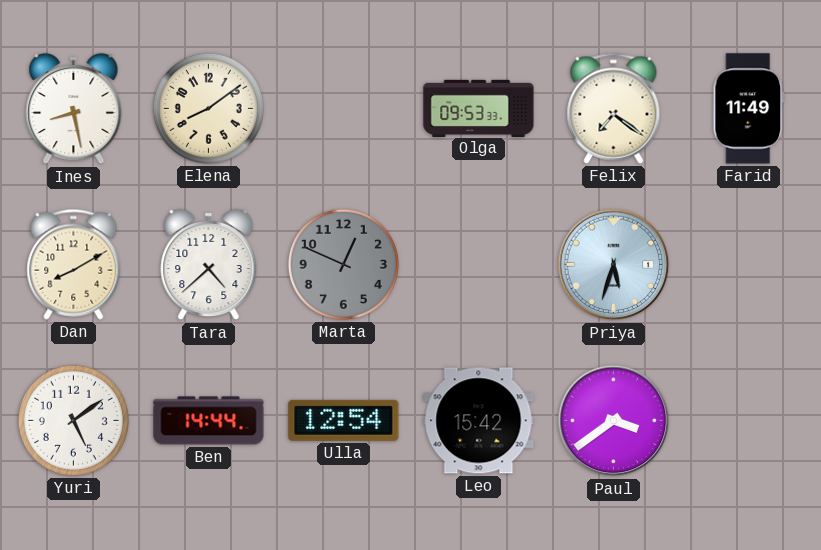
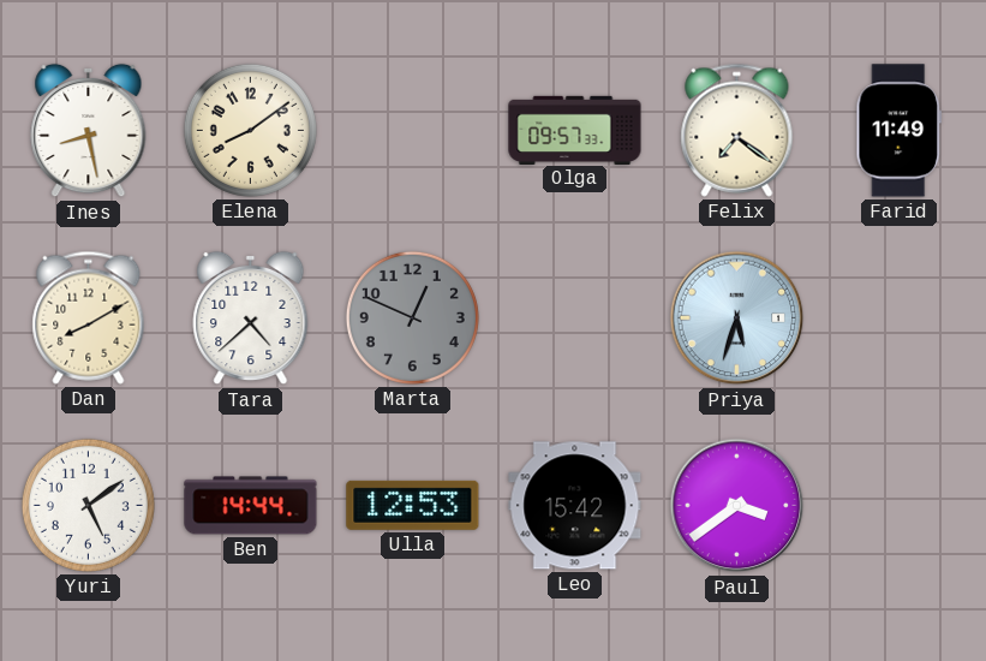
Olga: 09:53 -> 09:57 (575, 130)
Ulla: 12:54 -> 12:53 (413, 505)
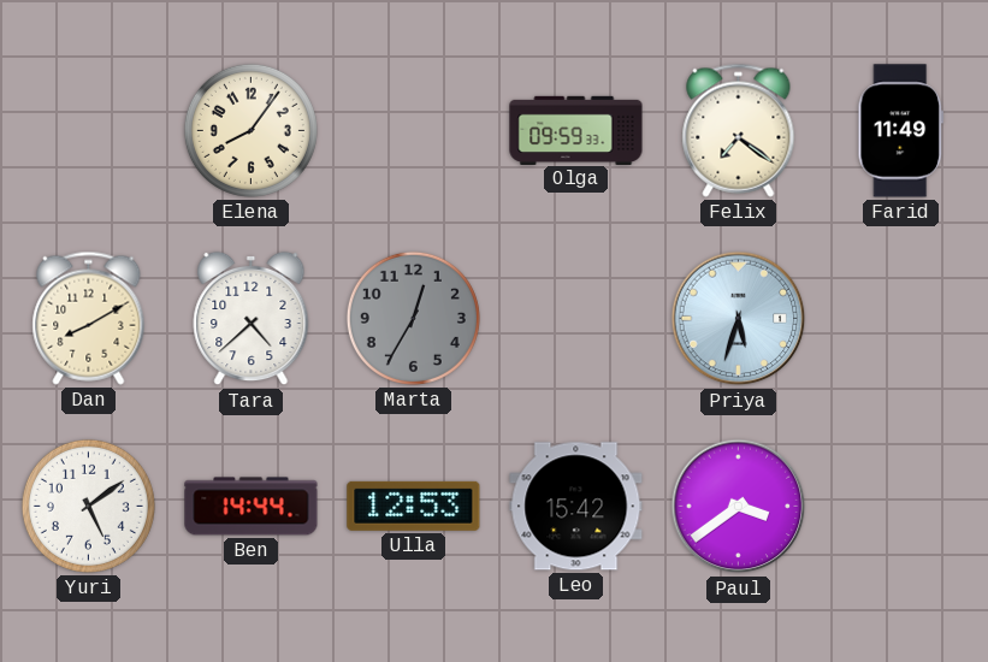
Ines: 8:28 -> none (89, 131)
Elena: 8:09 -> 8:06 (250, 130)
Olga: 09:57 -> 09:59 (576, 130)
Marta: 12:49 -> 12:35 (413, 318)
